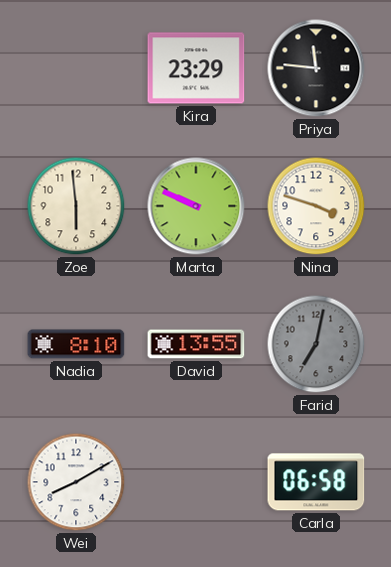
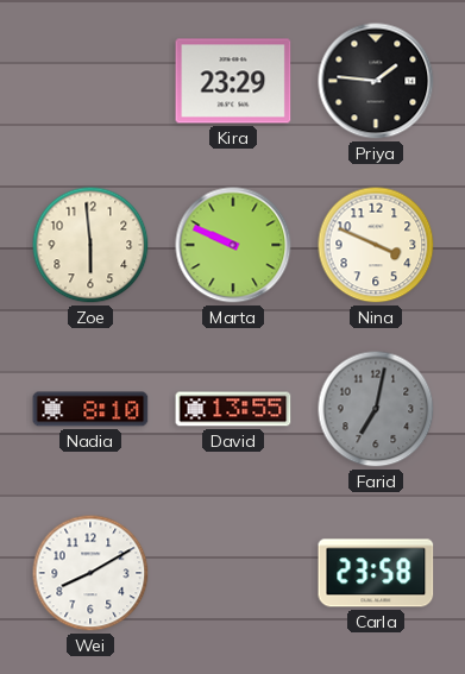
Priya: 11:46 -> 1:46 (376, 81)
Nina: 3:48 -> 3:49 (376, 245)
Carla: 06:58 -> 23:58 (376, 573)
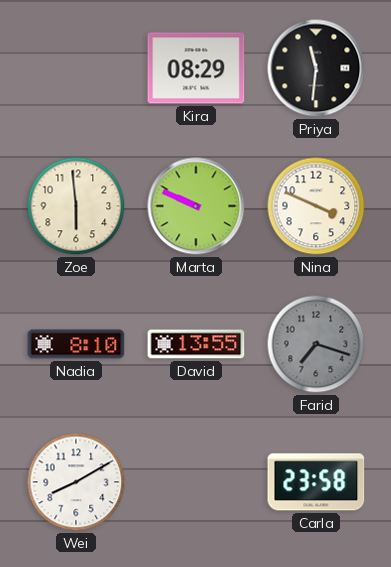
Kira: 23:29 -> 08:29 (196, 68)
Priya: 1:46 -> 11:31 (316, 68)
Farid: 7:02 -> 7:18 (316, 344)
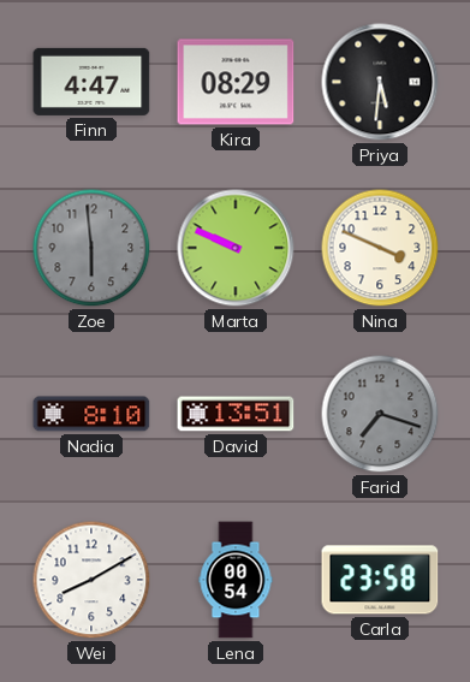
Finn: none -> 4:47 (91, 82)
Priya: 11:31 -> 5:31 (380, 82)
Zoe dial: cream -> grey (91, 248)
David: 13:55 -> 13:51 (236, 414)
Lena: none -> 00:54 (236, 580)
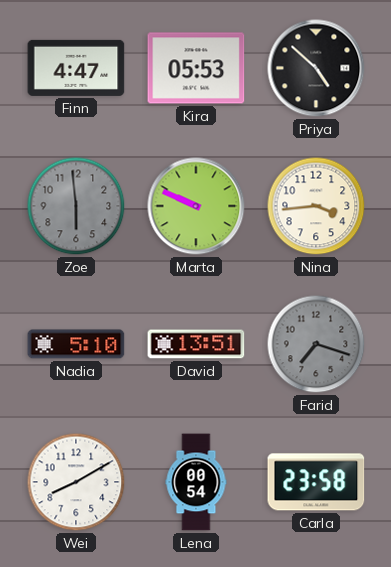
Kira: 08:29 -> 05:53 (196, 68)
Priya: 5:31 -> 4:52 (316, 68)
Nina: 3:49 -> 3:44 (316, 206)
Nadia: 8:10 -> 5:10 (76, 344)
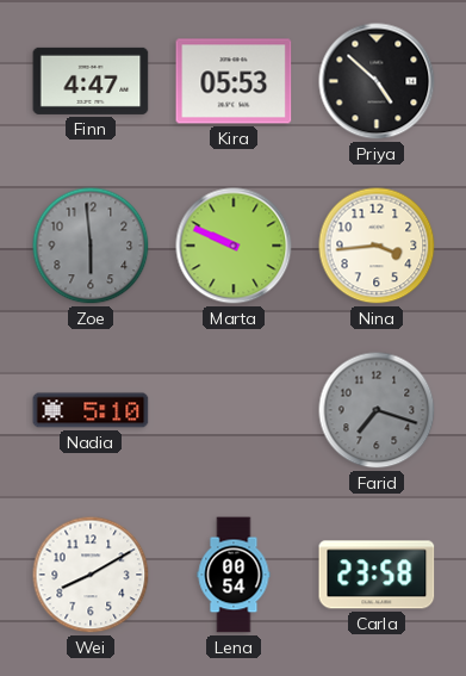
David: 13:51 -> none (196, 344)
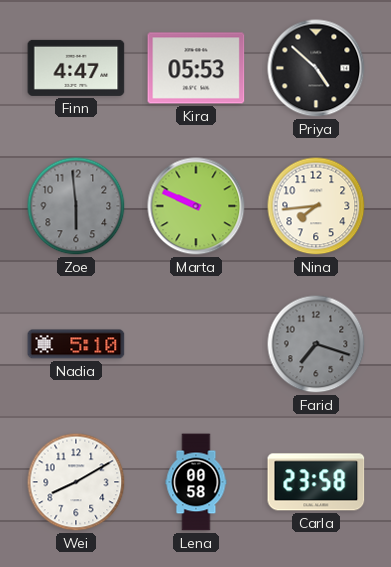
Nina: 3:44 -> 7:44 (316, 206)
Lena: 00:54 -> 00:58 (196, 482)
